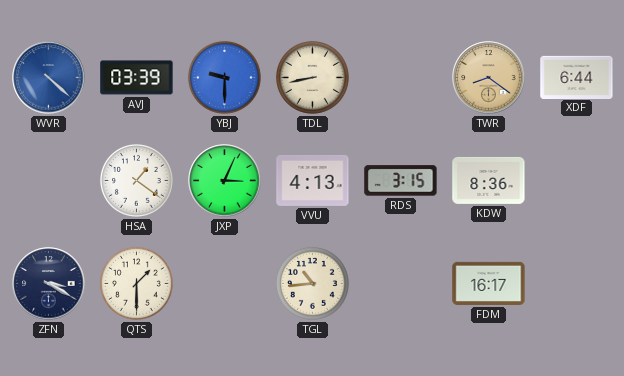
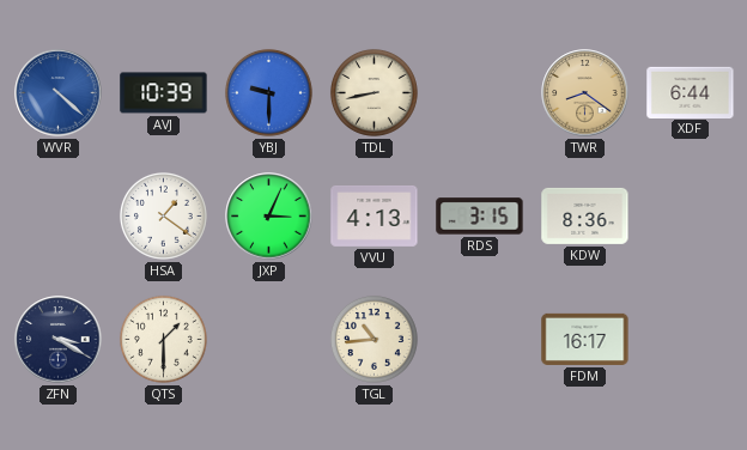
AVJ: 03:39 -> 10:39 (164, 93)
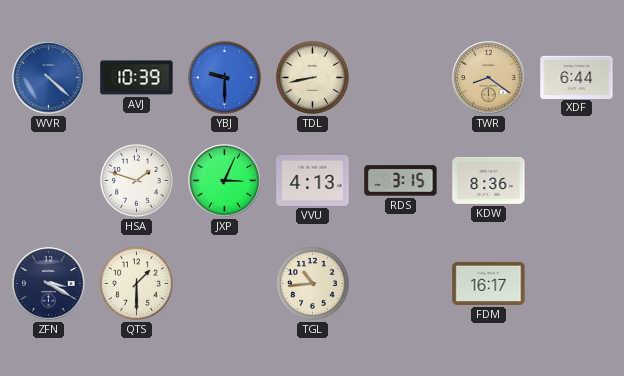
HSA: 1:21 -> 1:48 (136, 180)
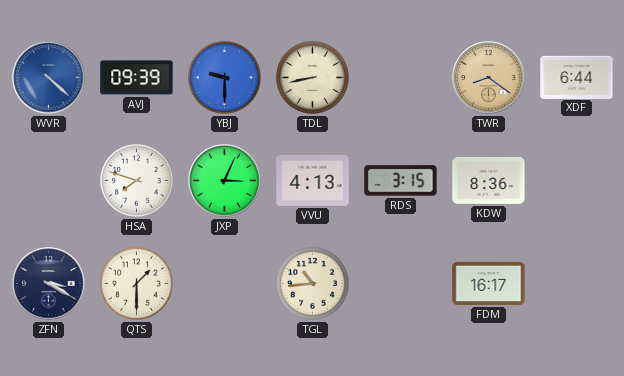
AVJ: 10:39 -> 09:39 (137, 78)
HSA: 1:48 -> 7:48 (136, 180)
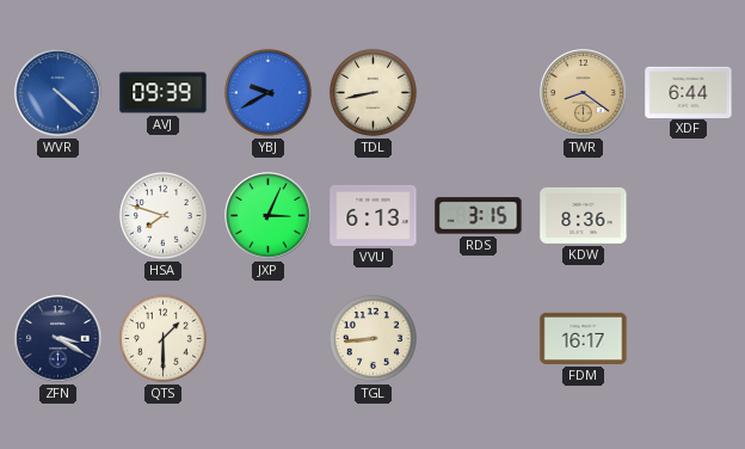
YBJ: 9:30 -> 9:40 (267, 92)
VVU: 4:13 -> 6:13 (374, 215)
TGL: 10:44 -> 8:44 (372, 338)
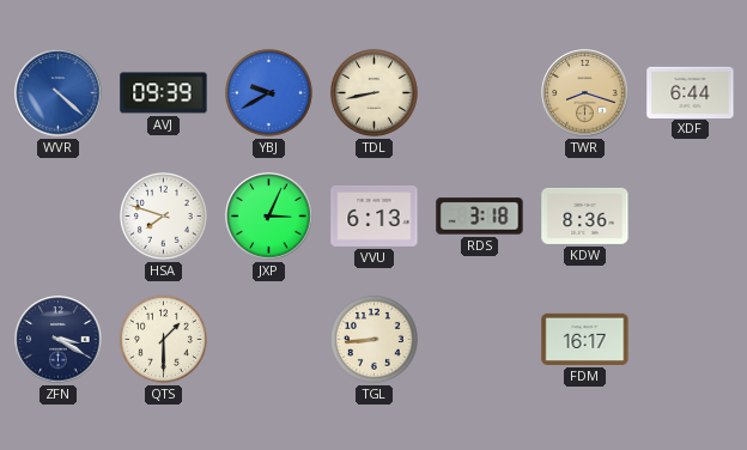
TWR: 8:21 -> 8:18 (585, 93)
RDS: 3:15 -> 3:18 (480, 217)
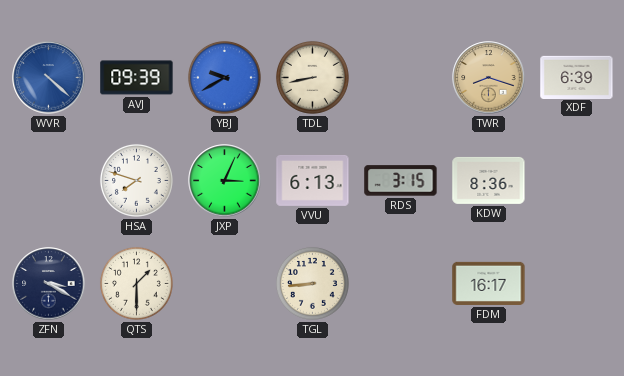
XDF: 6:44 -> 6:39 (577, 77)
RDS: 3:18 -> 3:15 (401, 181)
